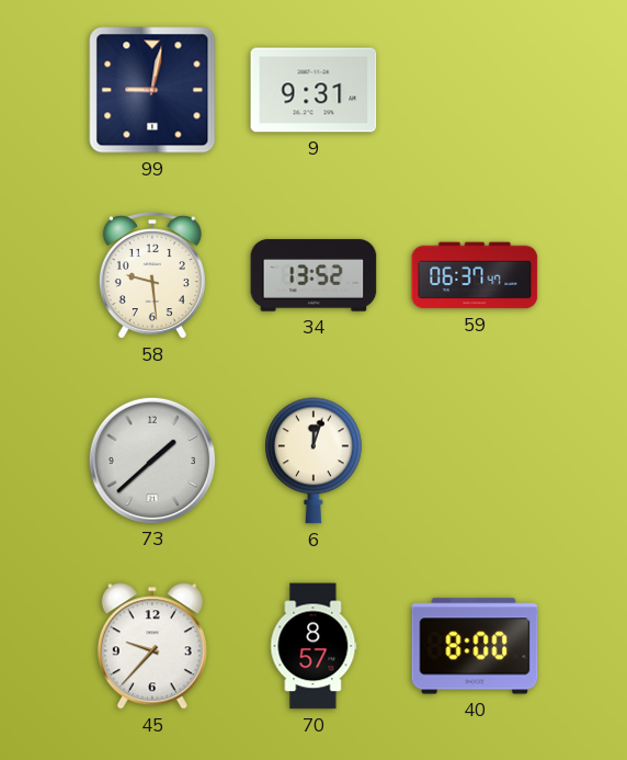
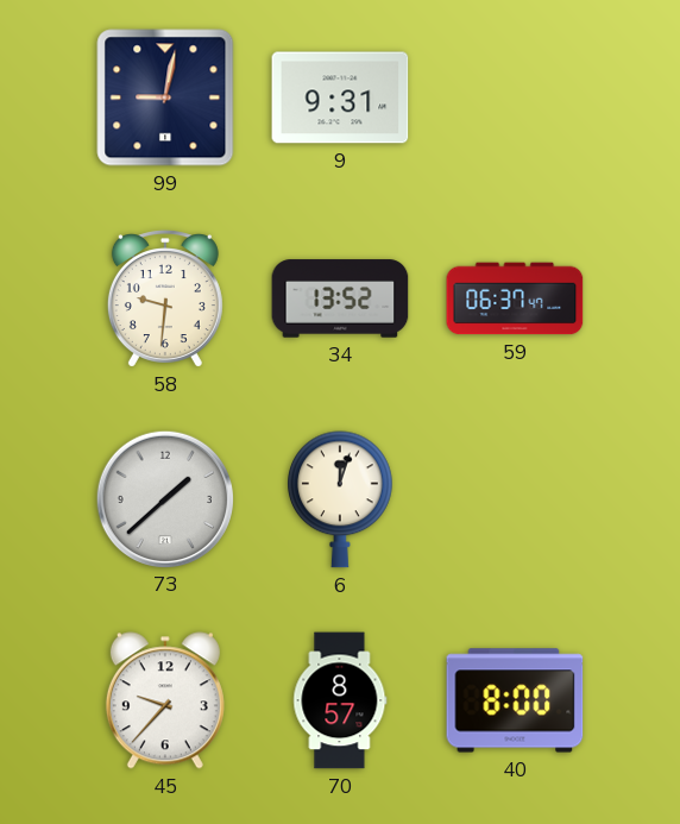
58: 9:29 -> 9:31 (165, 298)
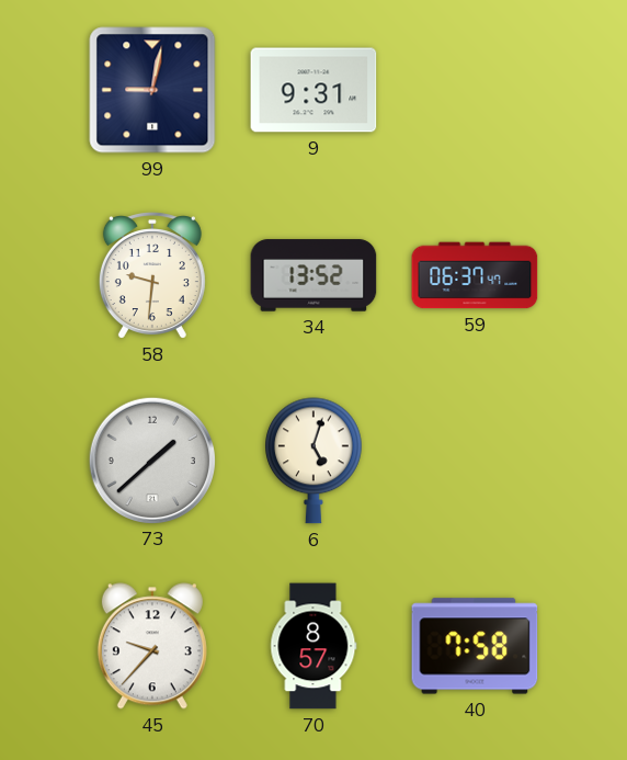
6: 12:03 -> 5:03 (315, 461)
40: 8:00 -> 7:58 (475, 646)
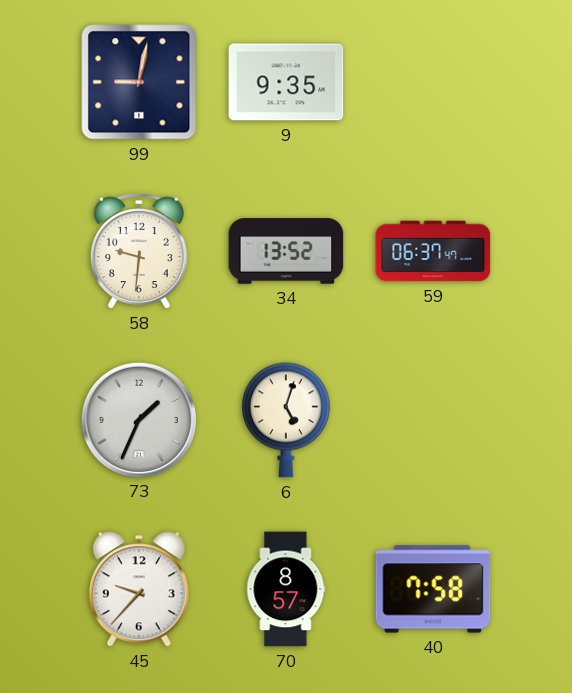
9: 9:31 -> 9:35 (286, 82)
73: 1:38 -> 1:34 (138, 419)
